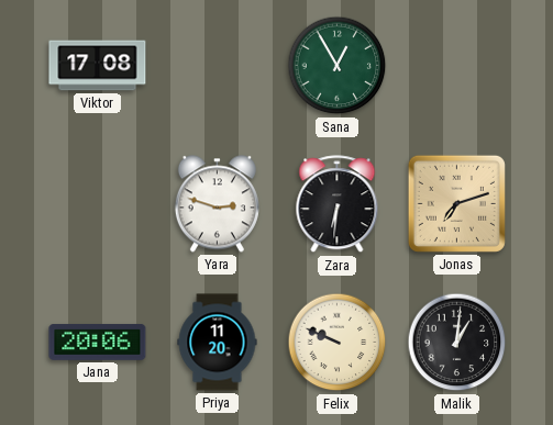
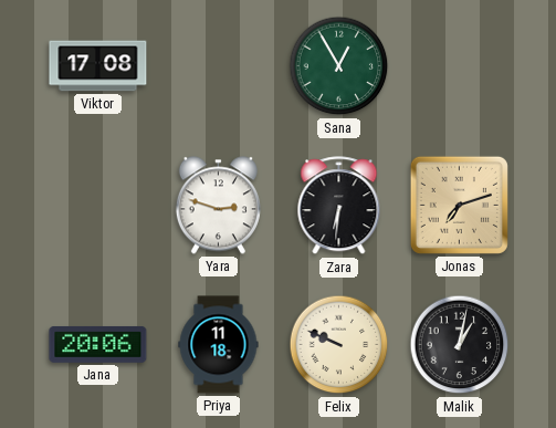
Priya: 11:20 -> 11:18 (219, 345)
Malik: 1:01 -> 1:02 (460, 345)
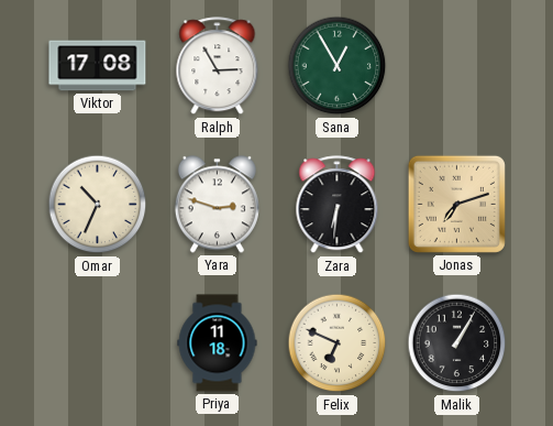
Ralph: none -> 2:55 (218, 66)
Omar: none -> 10:34 (98, 205)
Jana: 20:06 -> none (98, 344)
Felix: 9:49 -> 6:49 (338, 343)
Malik: 1:02 -> 1:05 (457, 343)
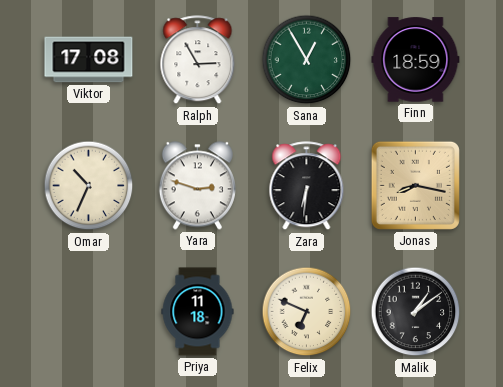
Finn: none -> 18:59 (416, 60)
Jonas: 7:12 -> 8:17 (415, 185)
Malik: 1:05 -> 1:09 (416, 312)
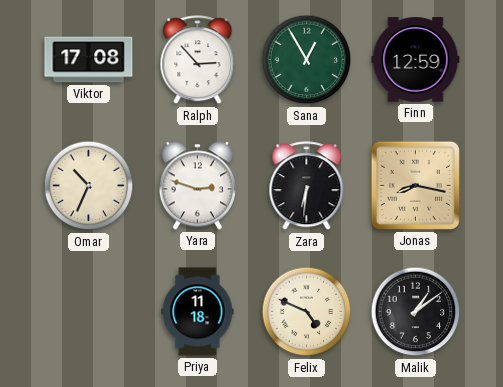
Ralph: 2:55 -> 2:53 (198, 60)
Finn: 18:59 -> 12:59 (416, 60)
Felix: 6:49 -> 4:49 (307, 312)
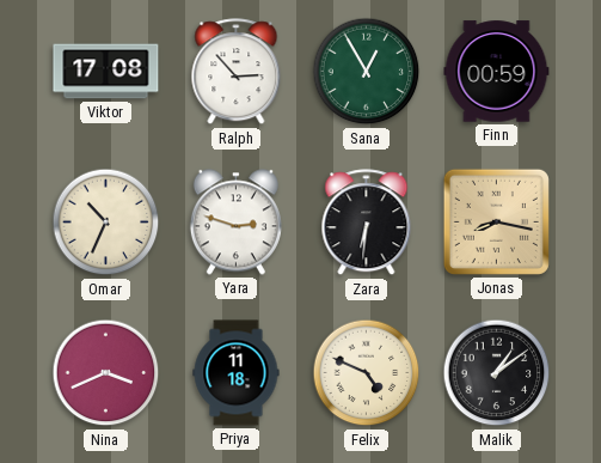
Finn: 12:59 -> 00:59 (497, 72)
Nina: none -> 3:41 (106, 373)
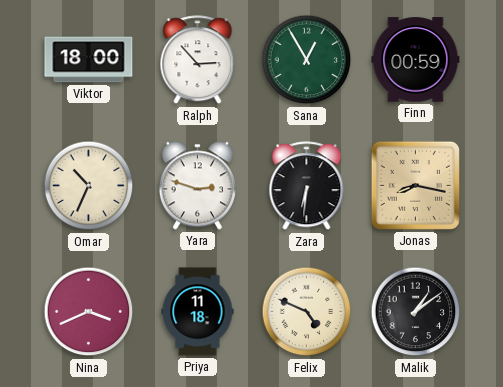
Viktor: 17:08 -> 18:00 (89, 60)
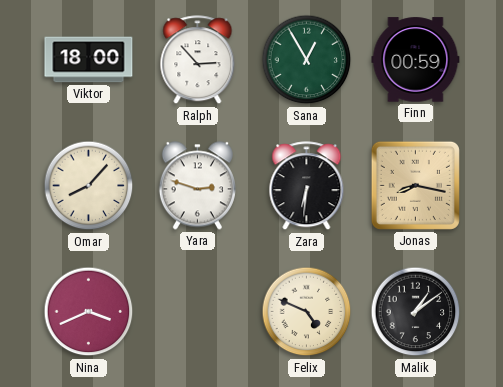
Omar: 10:34 -> 8:07 (89, 186)
Priya: 11:18 -> none (198, 312)
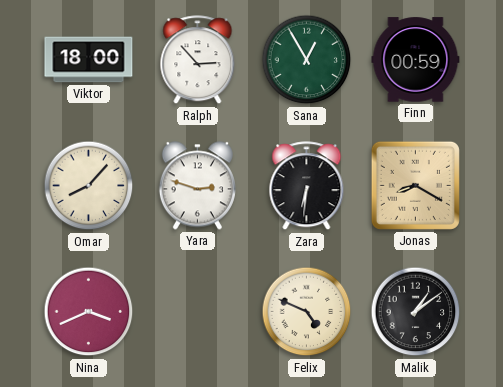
Jonas: 8:17 -> 8:20 (415, 185)
